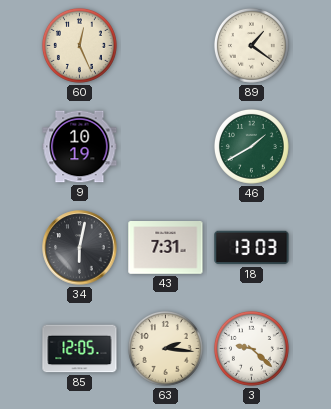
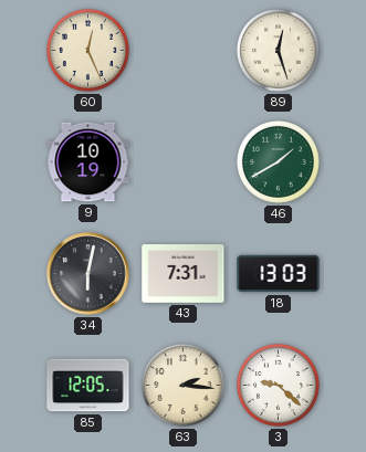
89: 1:21 -> 12:27 (278, 50)
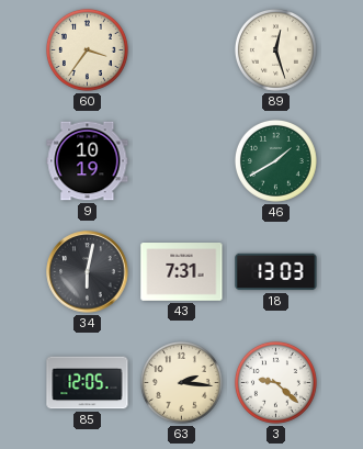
60: 12:26 -> 3:36 (87, 49)
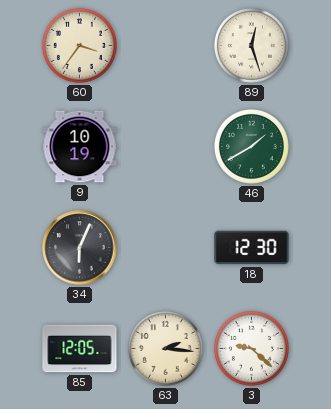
34: 6:02 -> 6:04 (80, 248)
43: 7:31 -> none (182, 272)
18: 13:03 -> 12:30 (252, 248)
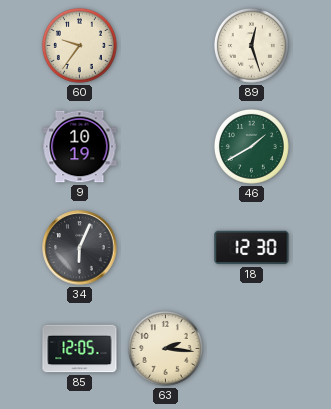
60: 3:36 -> 9:36 (79, 45)
3: 9:22 -> none (251, 348)
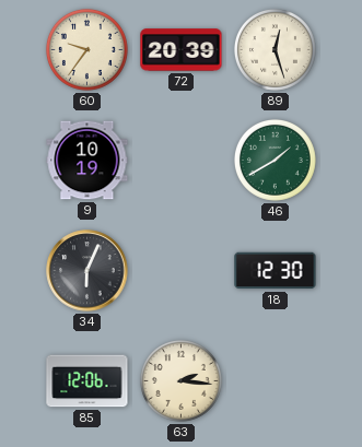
72: none -> 20:39 (182, 50)
85: 12:05 -> 12:06 (87, 381)
